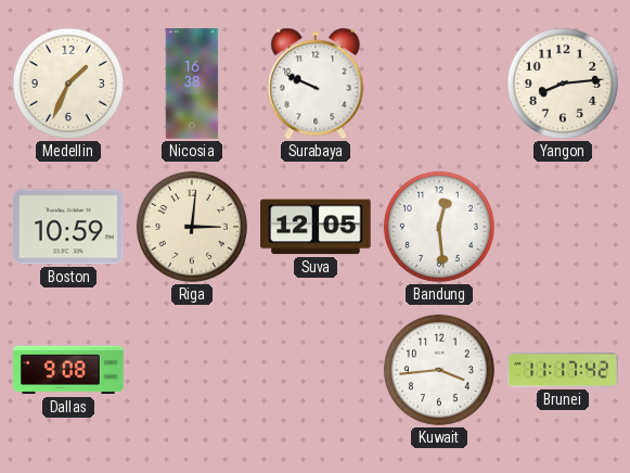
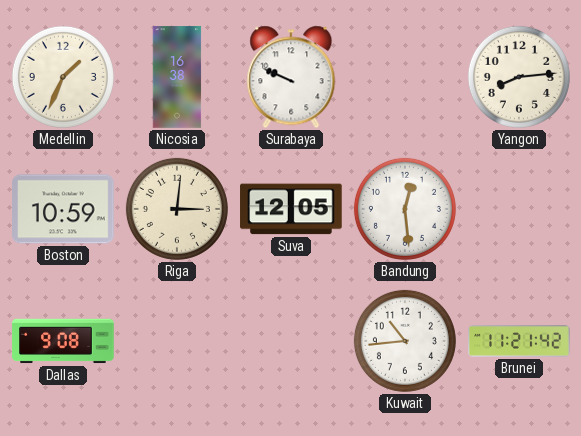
Kuwait: 3:44 -> 10:44 (405, 341)
Brunei: 11:17 -> 11:21 (519, 341)
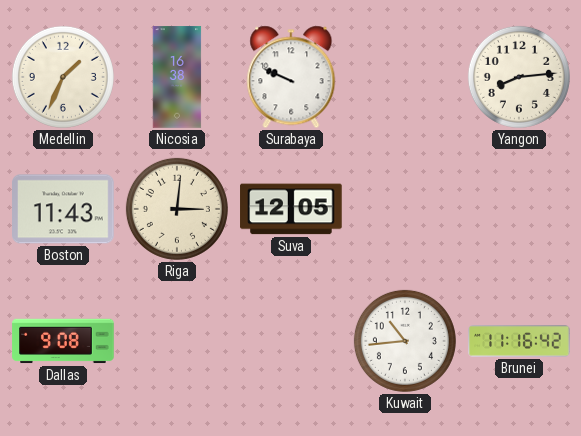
Boston: 10:59 -> 11:43 (63, 209)
Bandung: 12:29 -> none (405, 209)
Brunei: 11:21 -> 11:16 (519, 341)
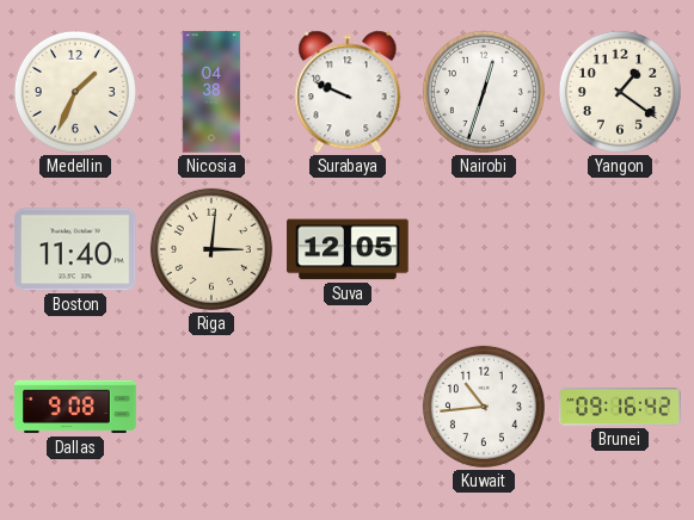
Nicosia: 16:38 -> 04:38 (211, 92)
Nairobi: none -> 12:33 (484, 92)
Yangon: 8:14 -> 1:21 (620, 92)
Boston: 11:43 -> 11:40 (75, 249)
Brunei: 11:16 -> 09:16 (620, 407)
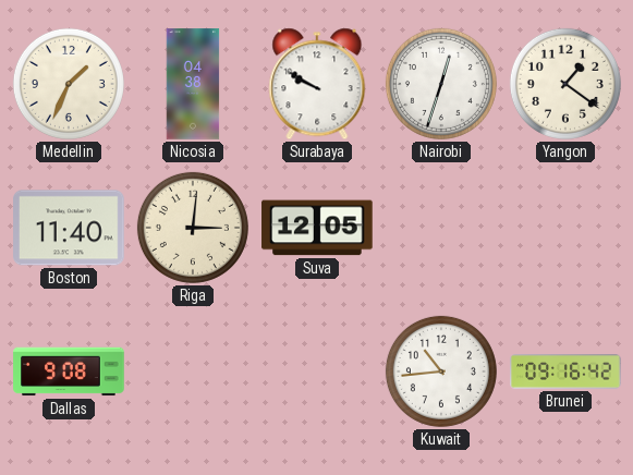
Surabaya: 9:49 -> 9:50 (317, 84)
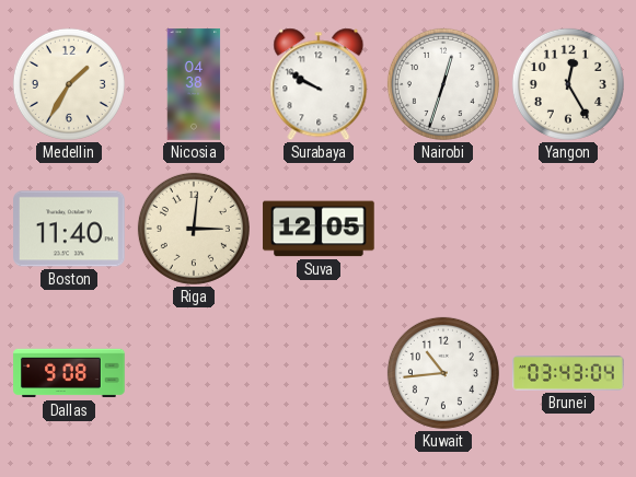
Medellin: 1:34 -> 1:35 (69, 84)
Yangon: 1:21 -> 12:25 (568, 84)
Brunei: 09:16 -> 03:43 (568, 373)
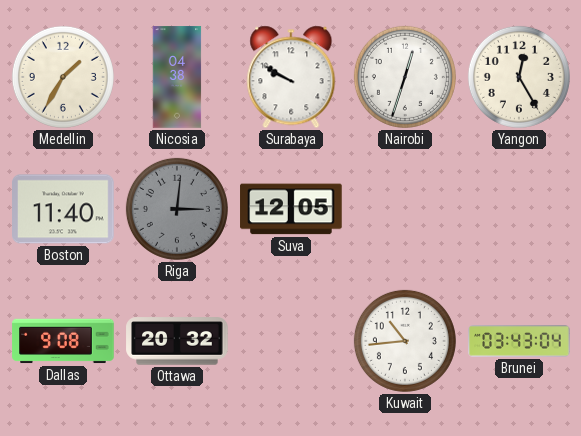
Riga dial: cream -> grey (177, 209)
Ottawa: none -> 20:32 (177, 341)
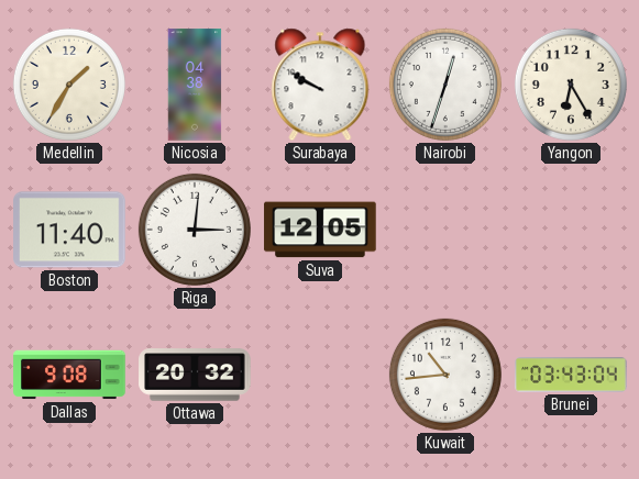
Yangon: 12:25 -> 6:25 (571, 85)
Riga dial: grey -> white (195, 230)
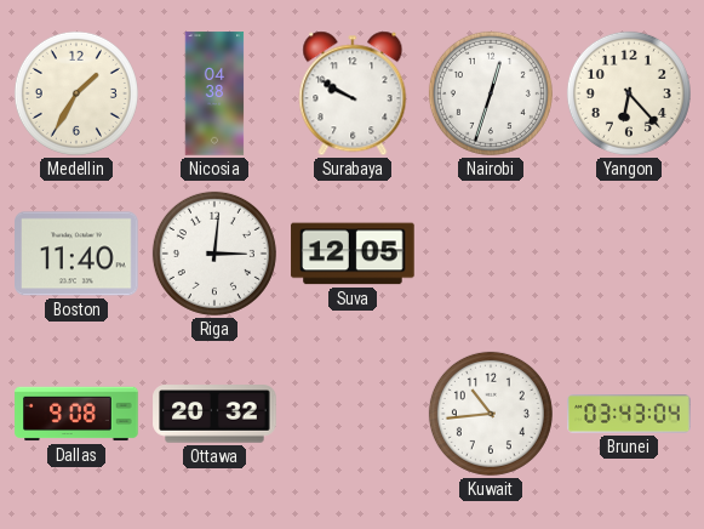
Yangon: 6:25 -> 6:23 (629, 93)
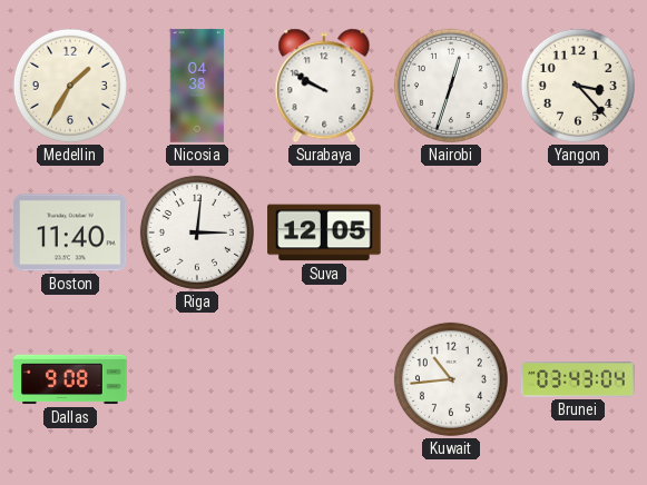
Yangon: 6:23 -> 3:23 (578, 86)
Ottawa: 20:32 -> none (214, 414)
